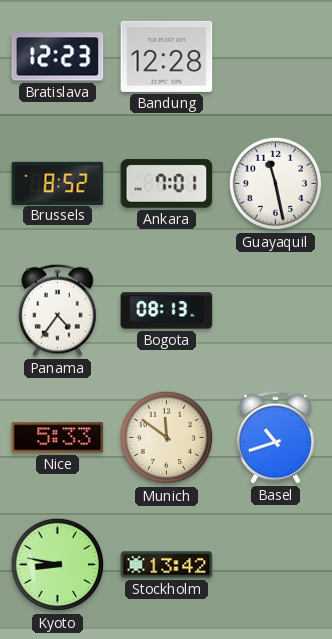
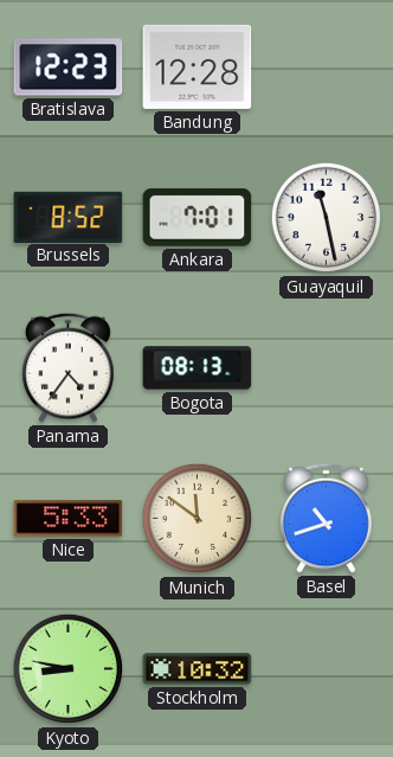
Stockholm: 13:42 -> 10:32 (198, 669)
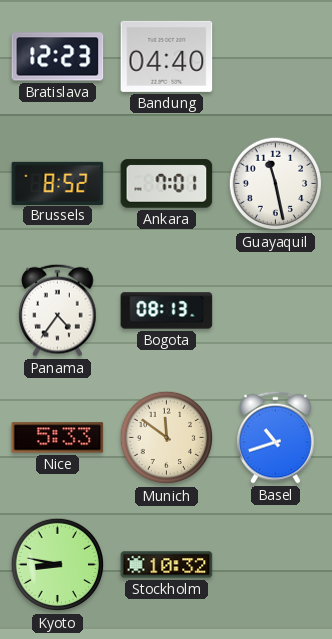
Bandung: 12:28 -> 04:40 (167, 56)
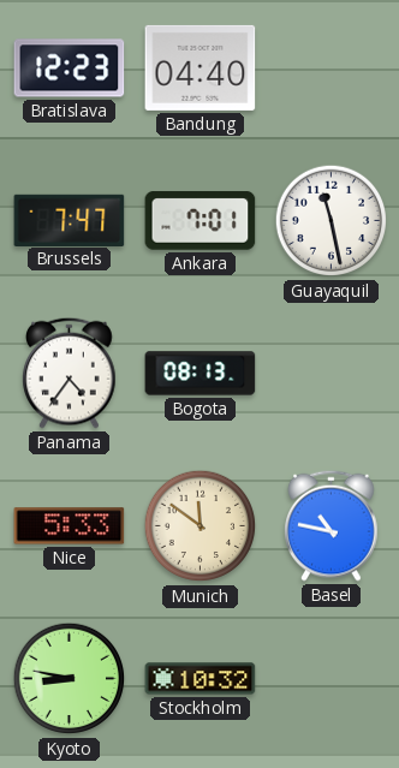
Brussels: 8:52 -> 7:47 (70, 220)
Basel: 10:42 -> 10:47 (332, 525)
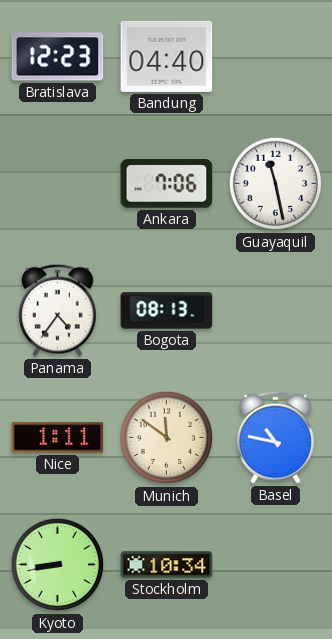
Brussels: 7:47 -> none (70, 220)
Ankara: 7:01 -> 7:06 (167, 184)
Nice: 5:33 -> 1:11 (58, 438)
Kyoto: 8:47 -> 8:43 (58, 565)
Stockholm: 10:32 -> 10:34 (167, 565)
